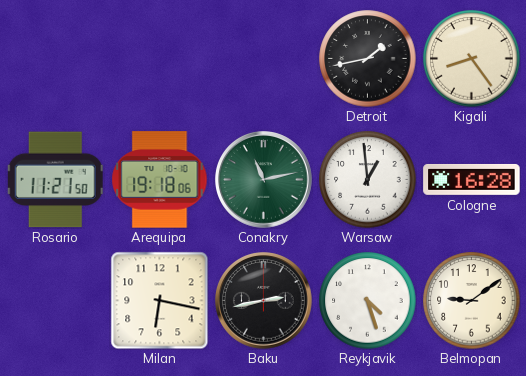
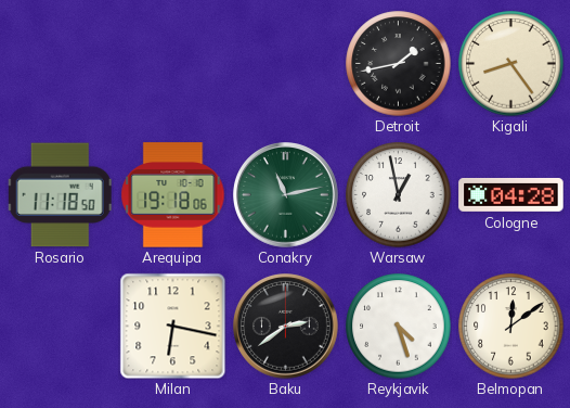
Rosario: 11:21 -> 11:18 (60, 195)
Warsaw: 12:59 -> 12:58 (399, 195)
Cologne: 16:28 -> 04:28 (511, 194)
Baku: 2:43 -> 2:39 (286, 327)
Belmopan: 9:09 -> 12:09 (511, 327)
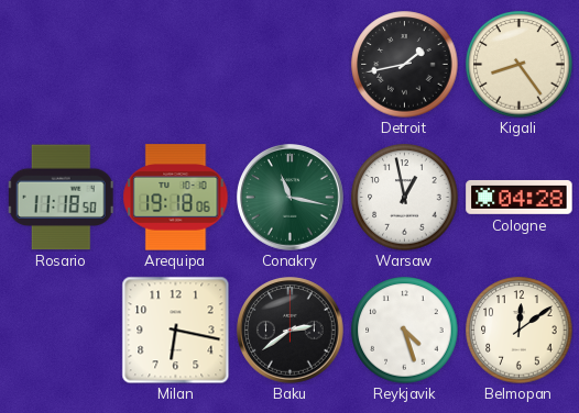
Conakry: 11:13 -> 11:17 (291, 198)
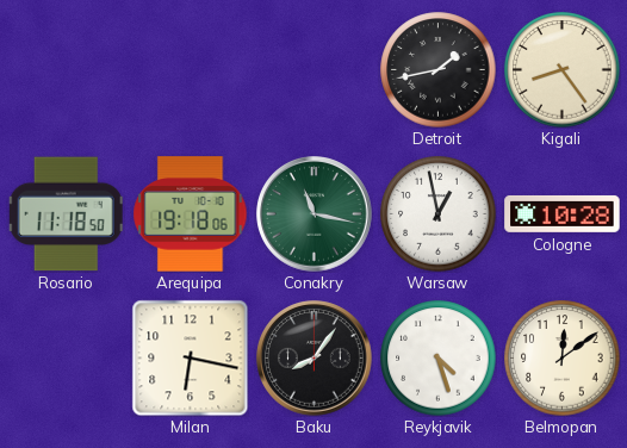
Cologne: 04:28 -> 10:28 (563, 213)
Baku: 2:39 -> 8:06 (315, 359)
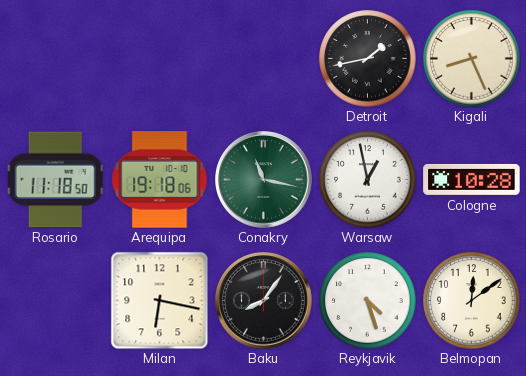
Kigali: 8:24 -> 8:26 (472, 59)
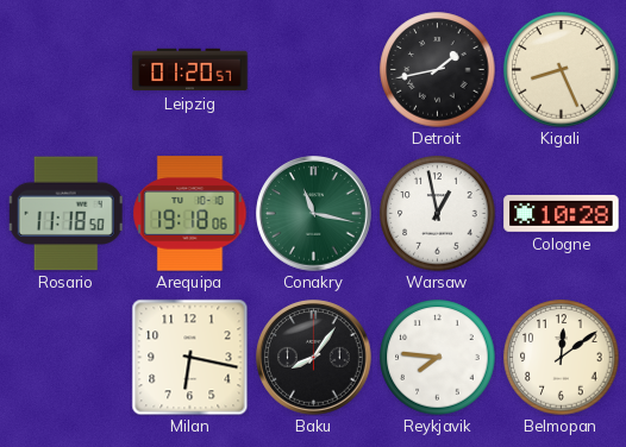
Leipzig: none -> 01:20 (190, 70)
Reykjavik: 4:27 -> 7:46 (438, 358)
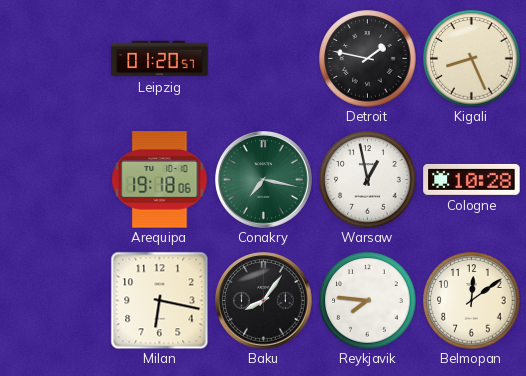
Detroit: 1:43 -> 1:47 (368, 59)
Rosario: 11:18 -> none (65, 214)
Conakry: 11:17 -> 7:17 (264, 180)
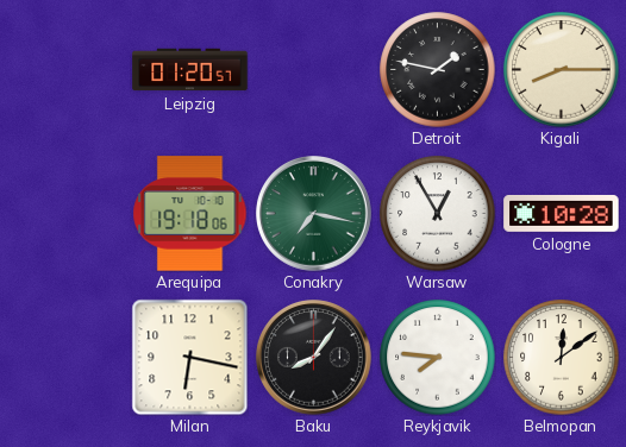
Kigali: 8:26 -> 8:15 (562, 70)
Warsaw: 12:58 -> 12:55 (438, 214)
